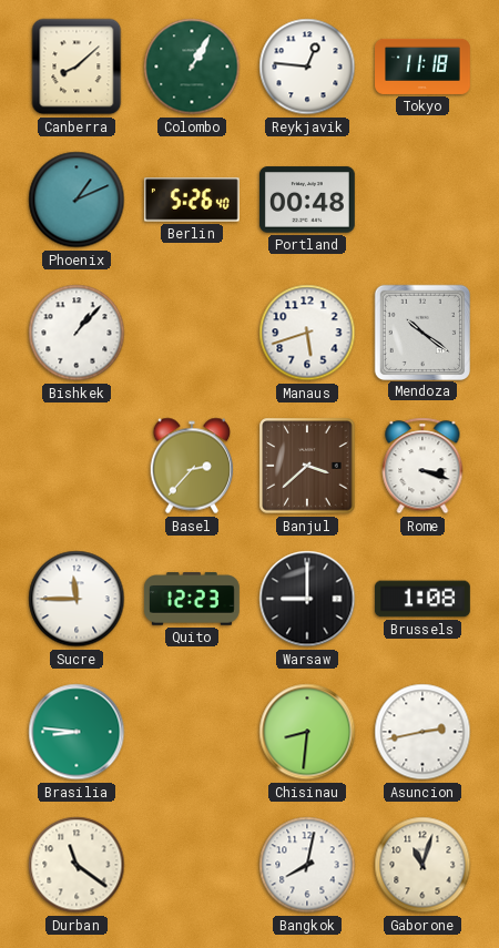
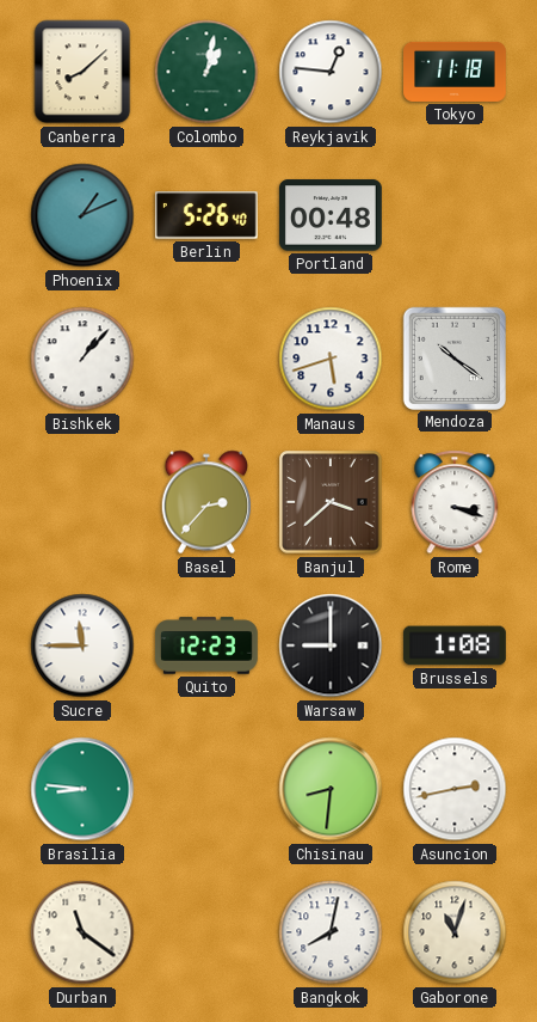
Colombo: 1:05 -> 1:02 (206, 72)
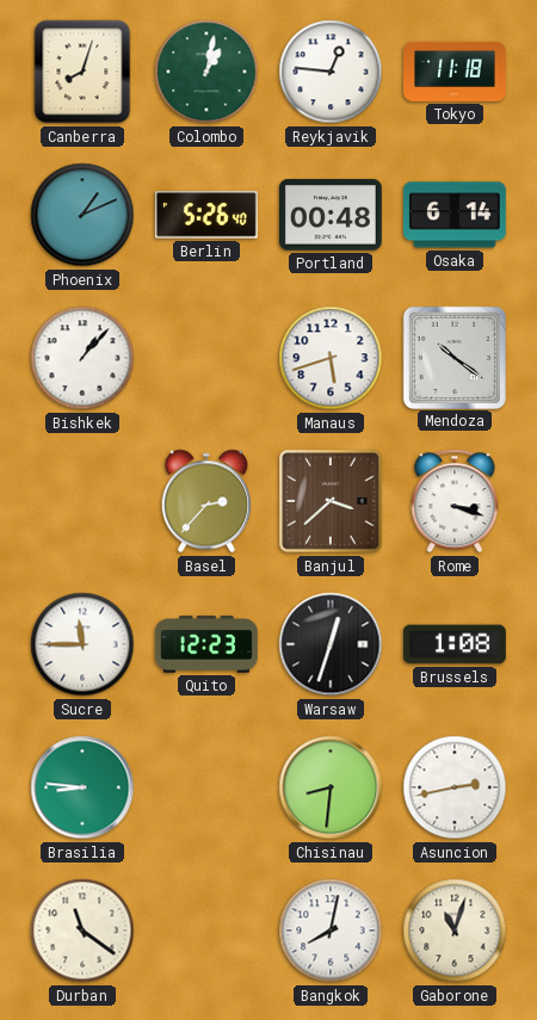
Canberra: 8:08 -> 8:03 (82, 72)
Osaka: none -> 6:14 (455, 215)
Warsaw: 9:00 -> 12:33 (331, 644)
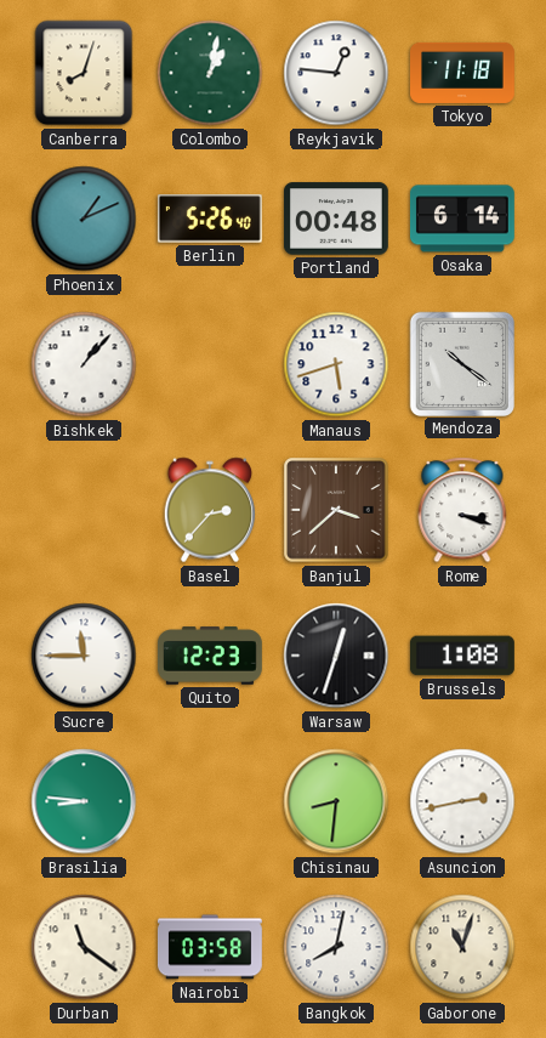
Nairobi: none -> 03:58 (210, 947)
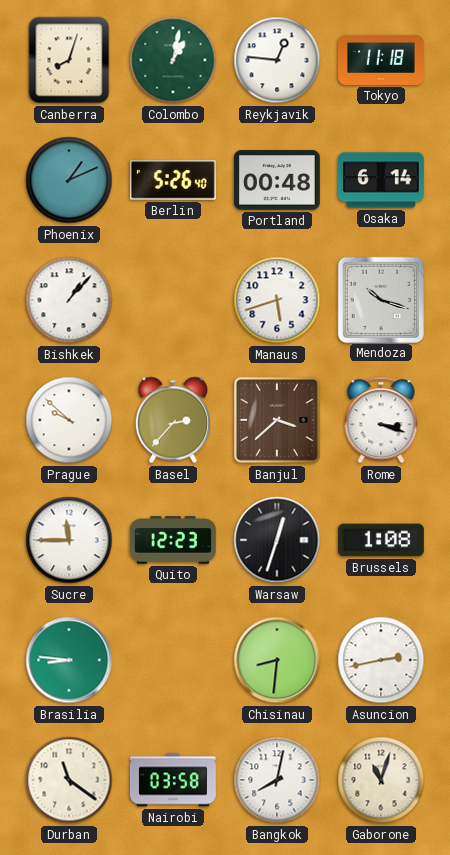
Mendoza: 10:21 -> 10:18 (380, 299)
Prague: none -> 9:52 (69, 420)
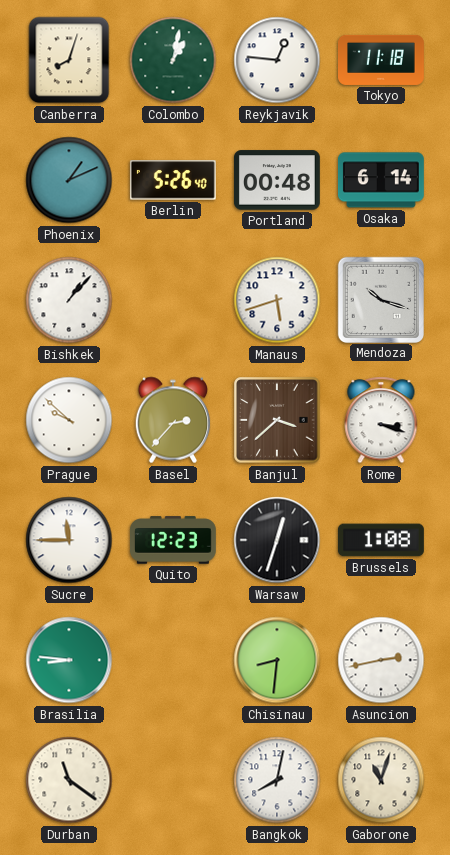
Nairobi: 03:58 -> none (173, 780)
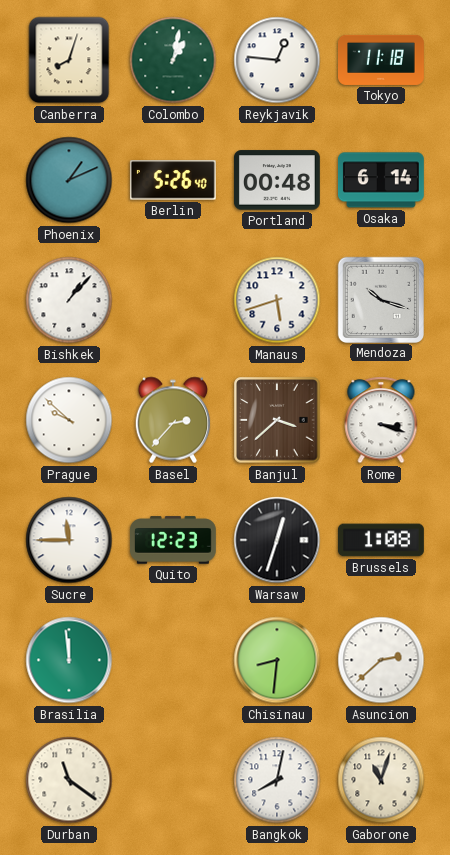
Brasilia: 8:46 -> 11:59 (69, 660)
Asuncion: 2:43 -> 2:38 (381, 660)
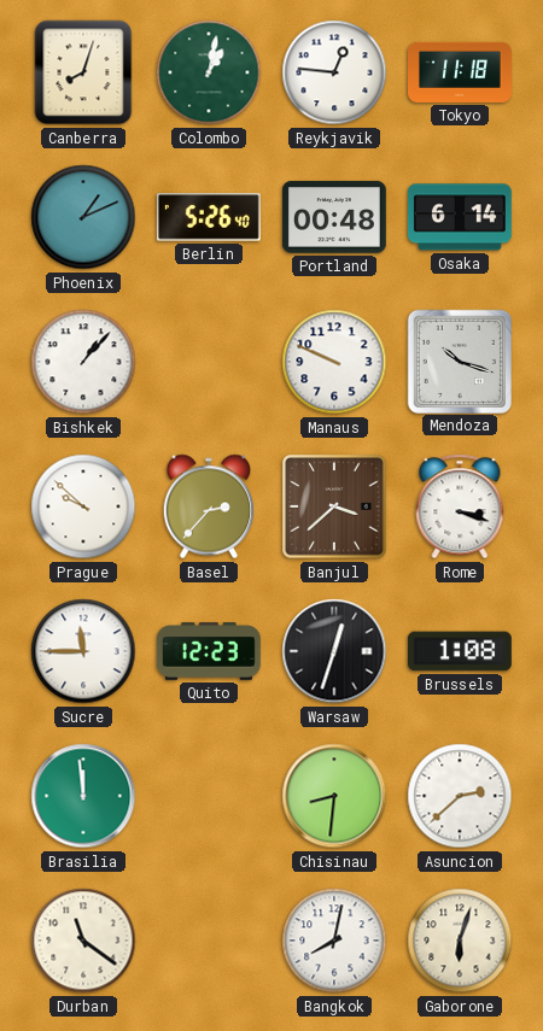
Manaus: 5:42 -> 9:49 (334, 362)
Gaborone: 11:03 -> 6:03 (460, 941)
